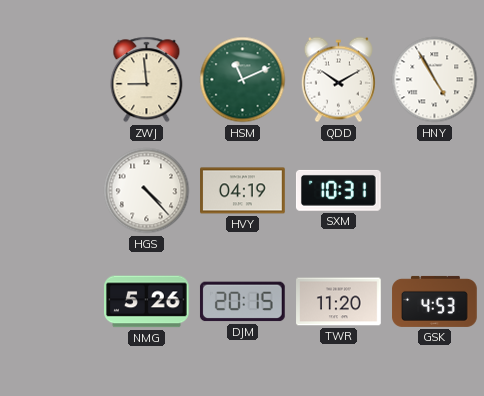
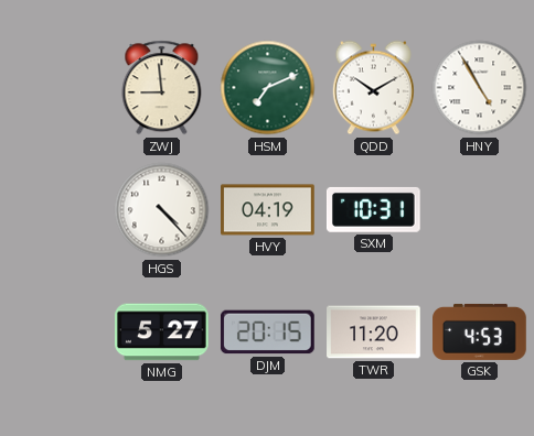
HSM: 11:11 -> 7:11 (268, 88)
NMG: 5:26 -> 5:27 (162, 333)
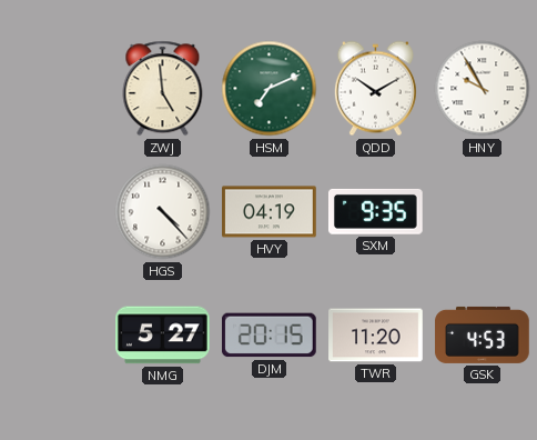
ZWJ: 8:59 -> 4:59 (163, 89)
HNY: 4:55 -> 9:55 (483, 89)
SXM: 10:31 -> 9:35 (375, 211)
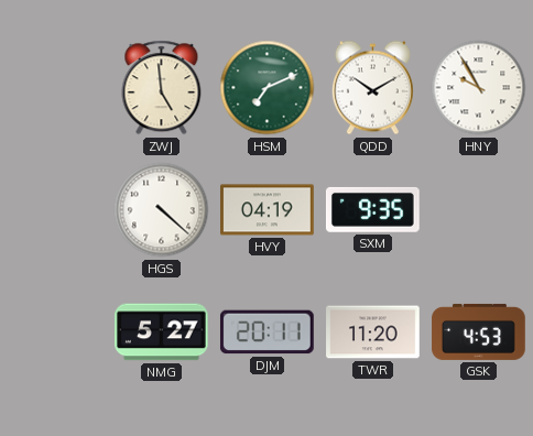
HGS: 4:23 -> 4:22 (162, 210)
DJM: 20:15 -> 20:11 (266, 333)
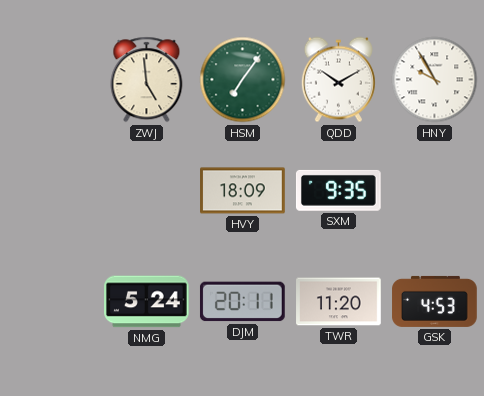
HSM: 7:11 -> 7:06 (243, 80)
HGS: 4:22 -> none (162, 210)
HVY: 04:19 -> 18:09 (243, 191)
NMG: 5:27 -> 5:24 (147, 302)
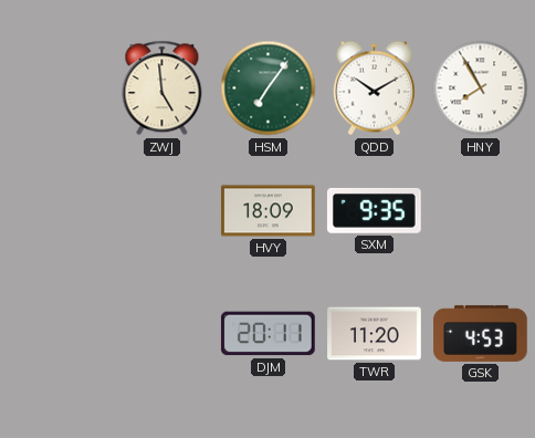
HNY: 9:55 -> 7:55 (481, 88)
NMG: 5:24 -> none (147, 302)
